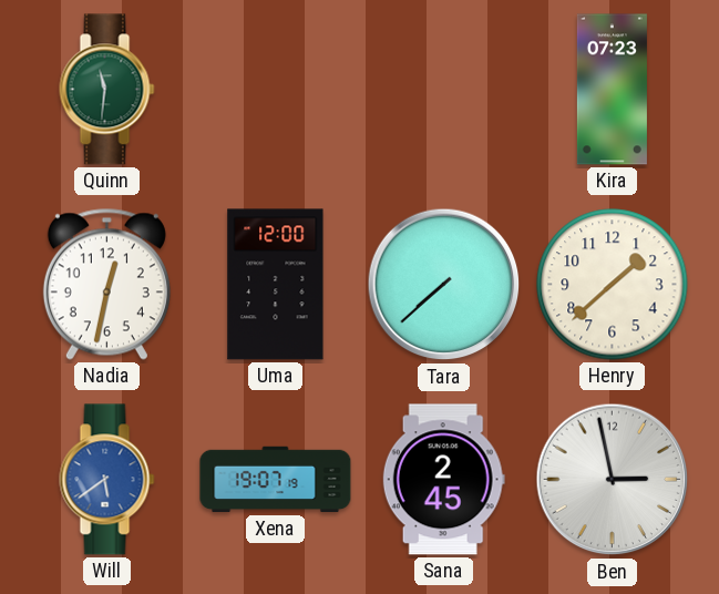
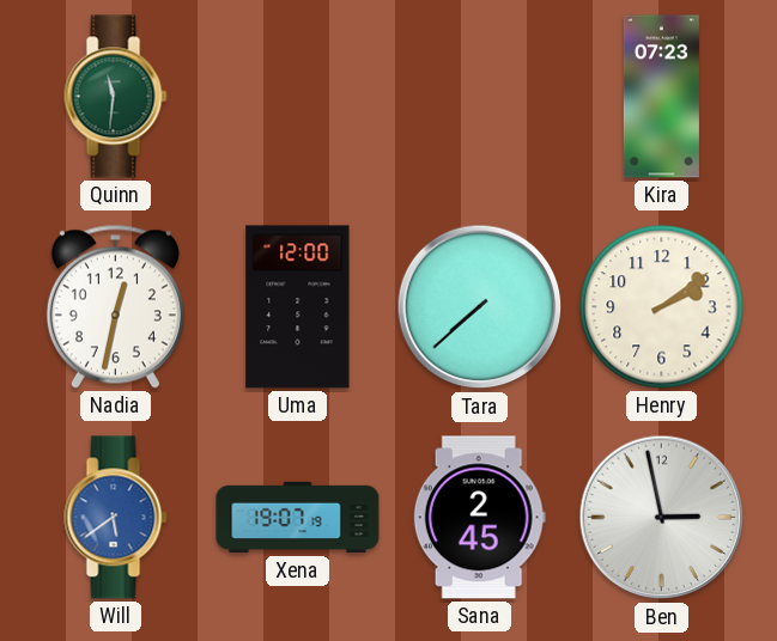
Henry: 1:38 -> 2:09 (662, 307)
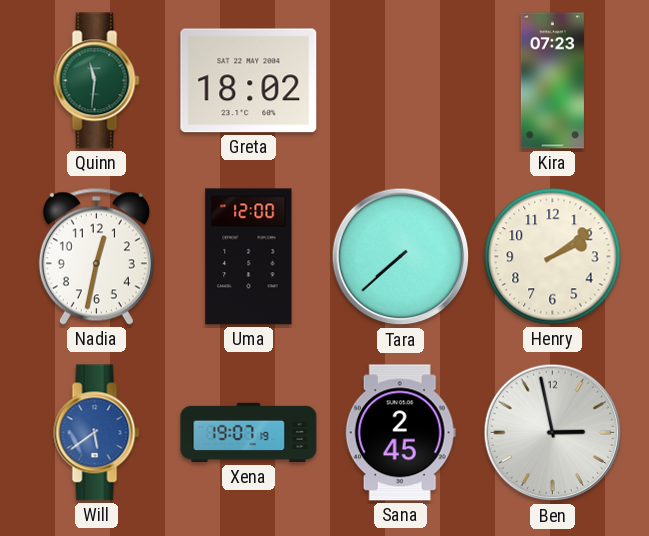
Greta: none -> 18:02 (249, 81)
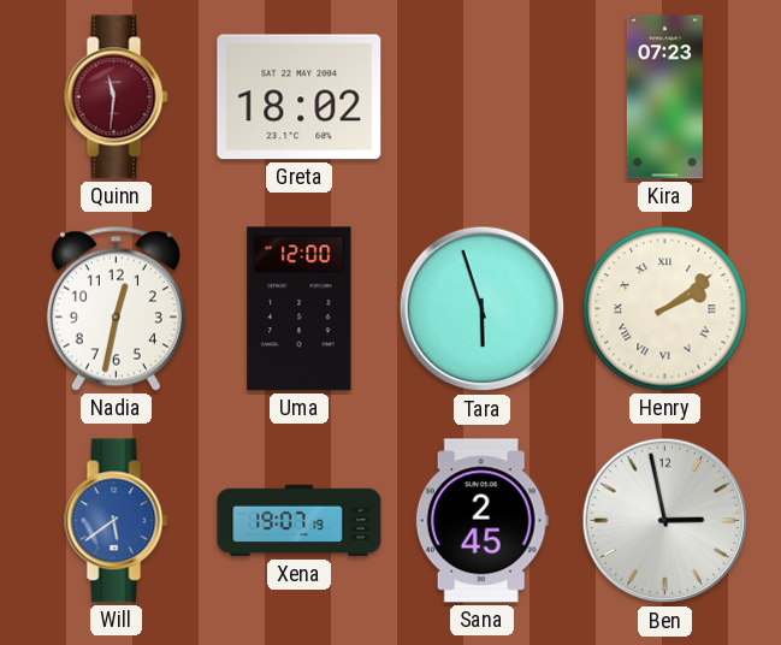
Quinn dial: green -> burgundy (117, 97)
Tara: 7:38 -> 5:57 (483, 309)
Henry numerals: Arabic -> Roman (665, 309)
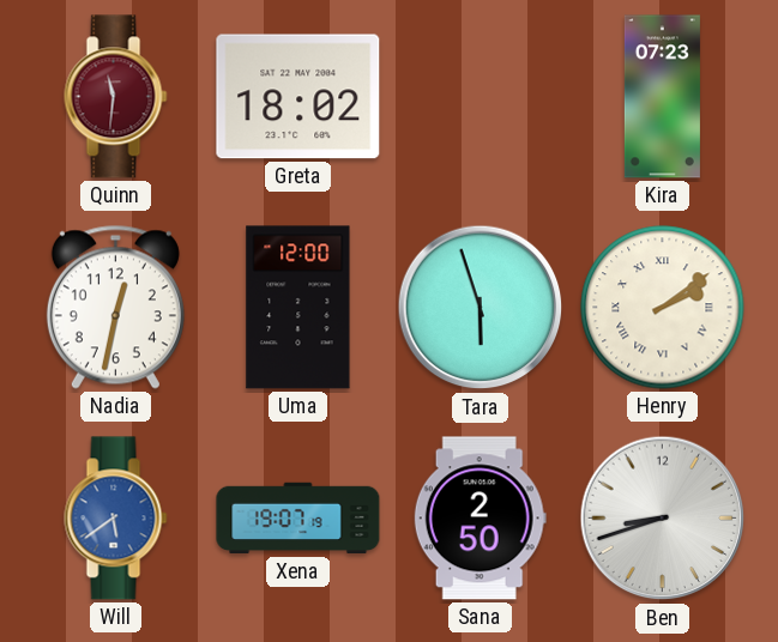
Sana: 2:45 -> 2:50 (480, 519)
Ben: 2:58 -> 8:42 (663, 519)
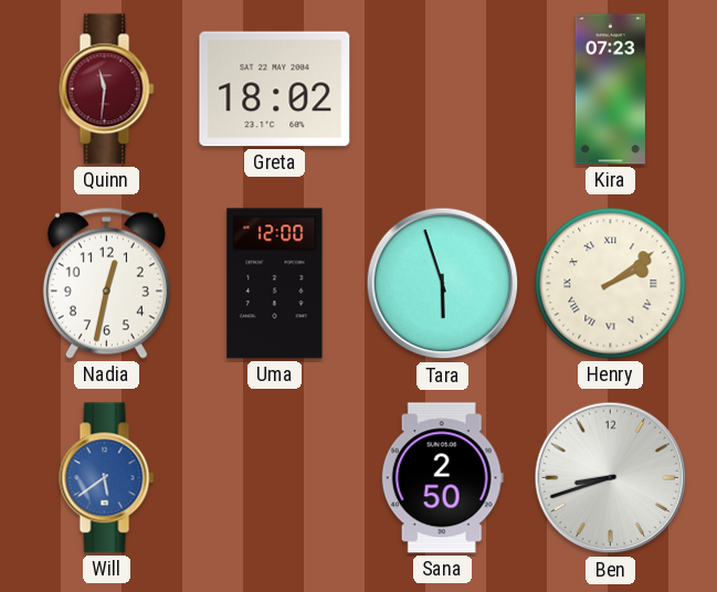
Xena: 19:07 -> none (298, 519)
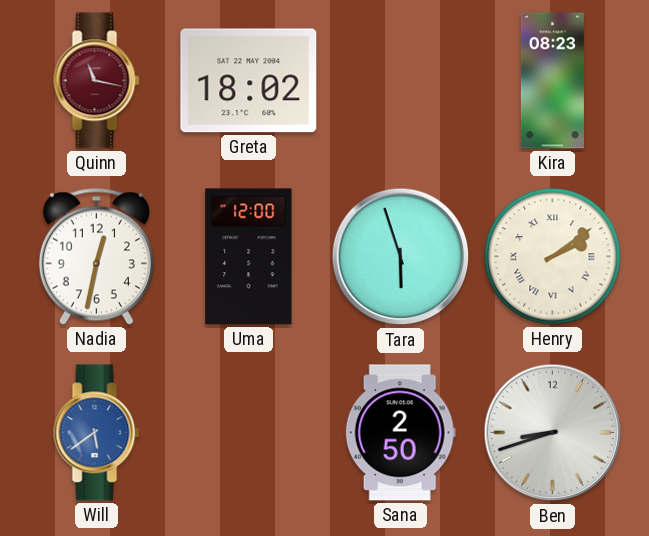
Quinn: 11:31 -> 11:17 (97, 81)
Kira: 07:23 -> 08:23 (552, 81)
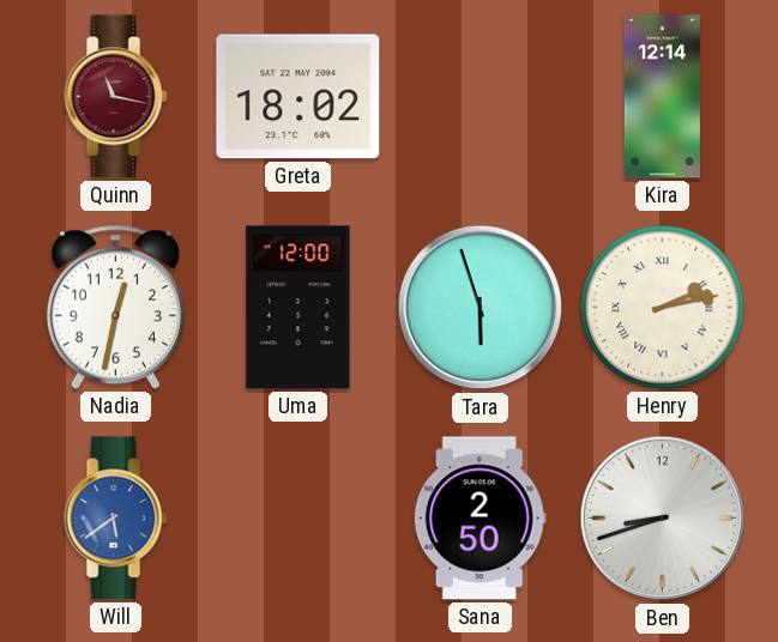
Kira: 08:23 -> 12:14 (662, 97)
Henry: 2:09 -> 2:13 (663, 308)
